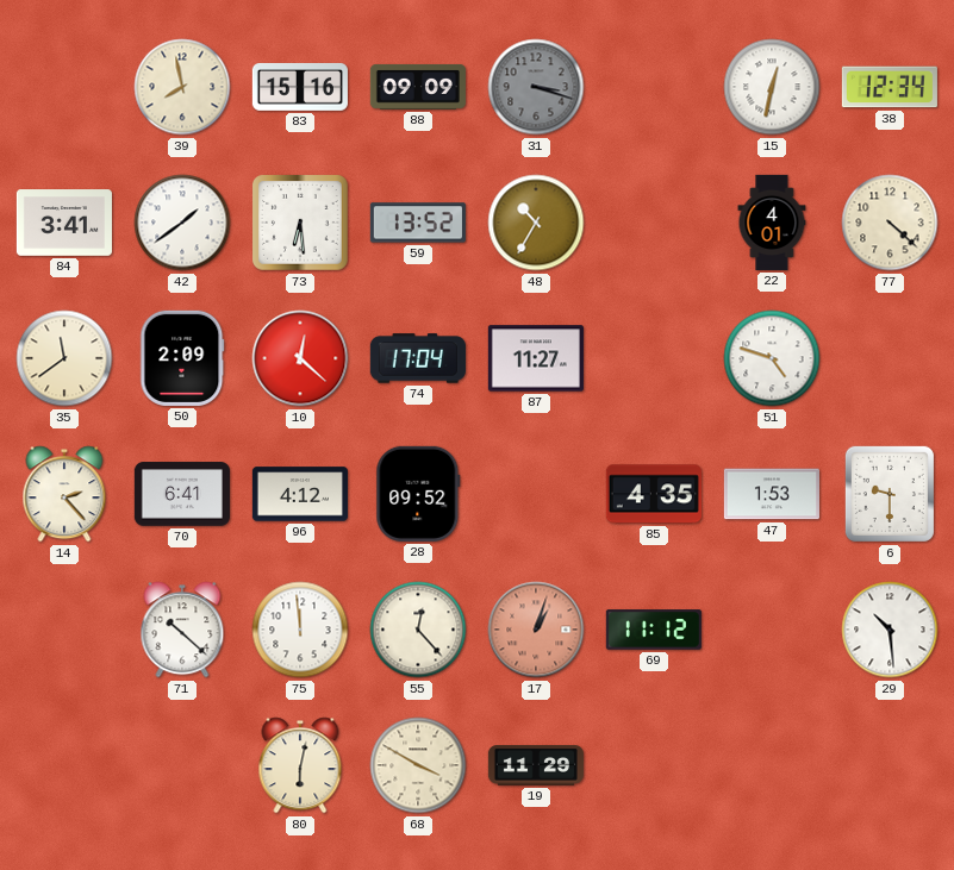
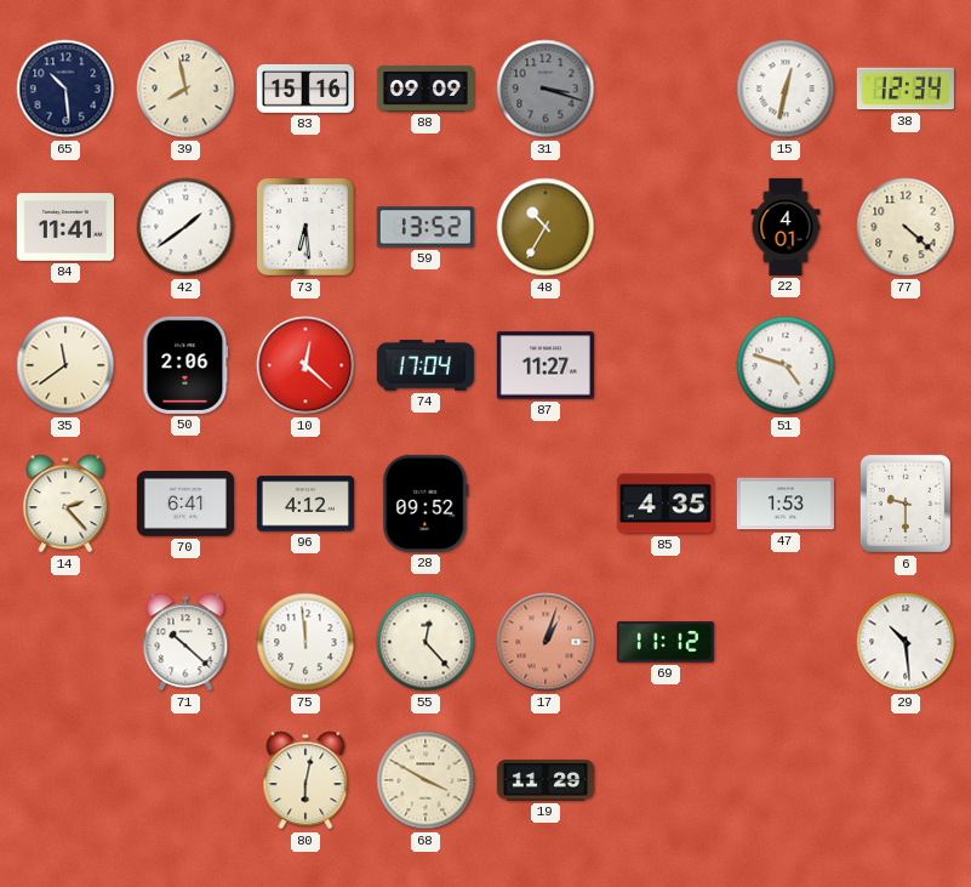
65: none -> 10:29 (65, 89)
84: 3:41 -> 11:41 (65, 227)
50: 2:09 -> 2:06 (185, 365)
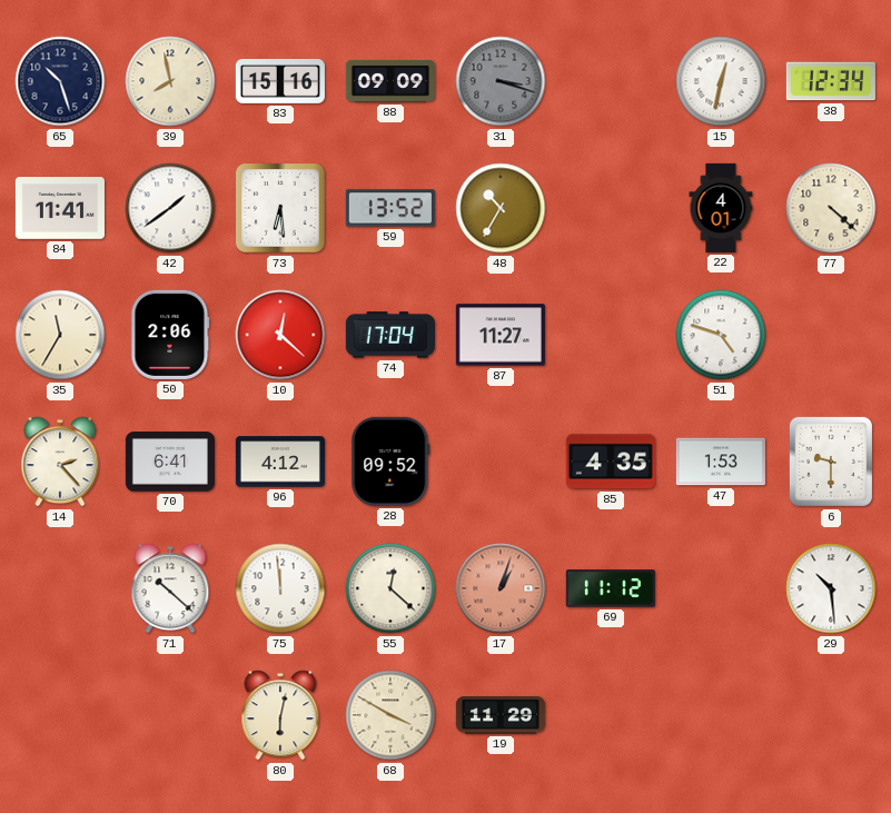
65: 10:29 -> 10:27 (60, 81)
35: 11:39 -> 11:35 (60, 335)
55: 12:23 -> 12:22 (390, 588)
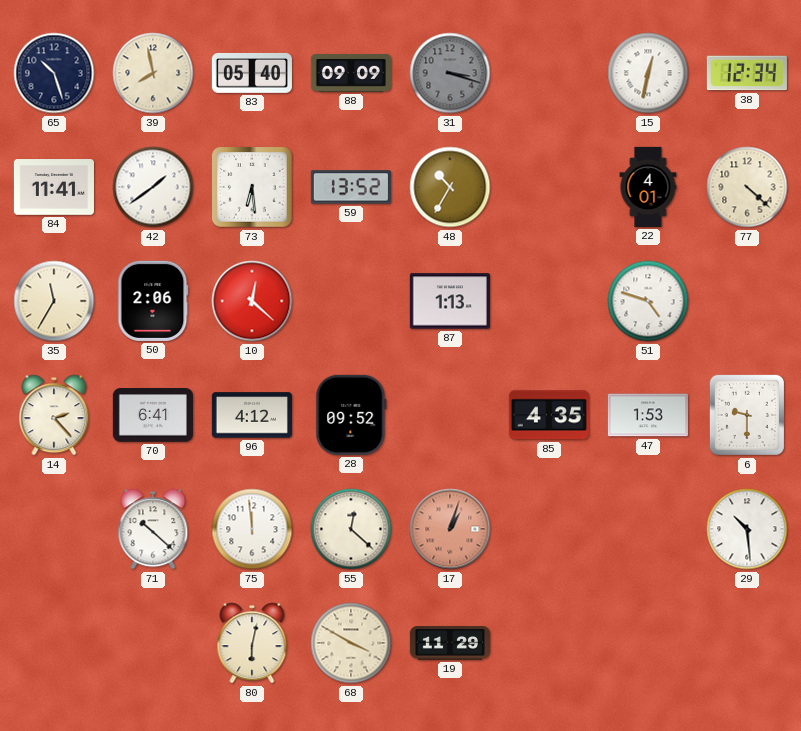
83: 15:16 -> 05:40 (252, 73)
74: 17:04 -> none (390, 335)
87: 11:27 -> 1:13 (450, 301)
69: 11:12 -> none (611, 588)
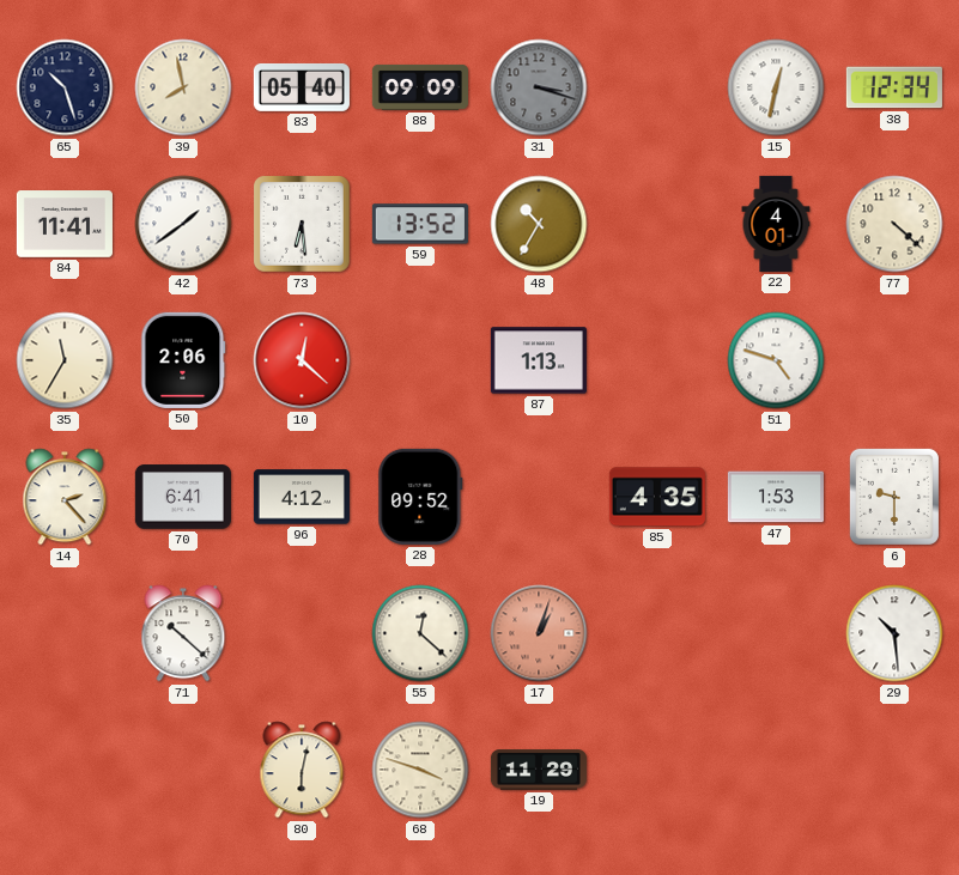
75: 11:59 -> none (252, 529)
68: 3:50 -> 3:48 (420, 770)
